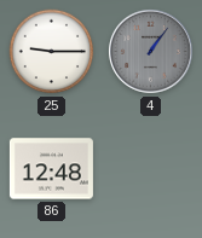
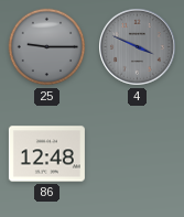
25 dial: white -> grey (47, 47)
4: 1:06 -> 3:49 (138, 47)
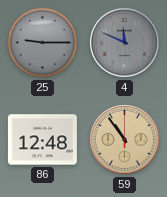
4: 3:49 -> 11:49 (125, 43)
59: none -> 10:54 (125, 140)
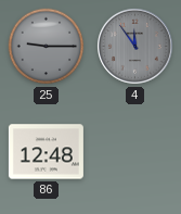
4: 11:49 -> 11:54 (135, 47)
59: 10:54 -> none (125, 140)
